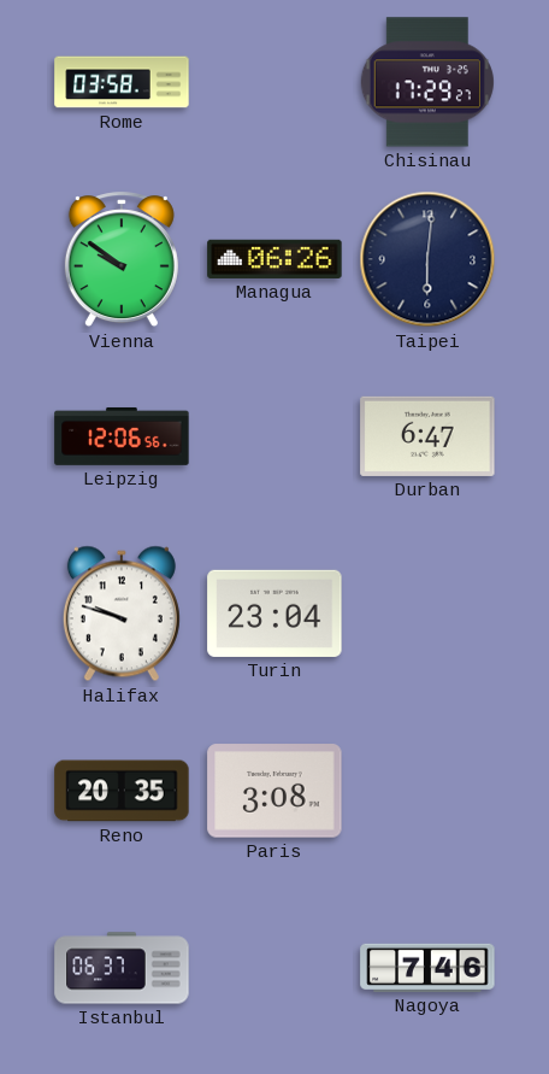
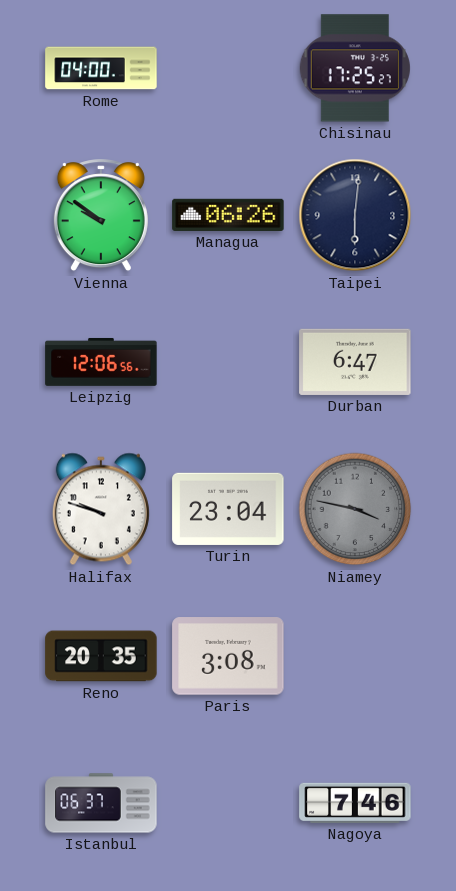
Rome: 03:58 -> 04:00 (101, 68)
Chisinau: 17:29 -> 17:25 (355, 68)
Niamey: none -> 3:47 (355, 509)
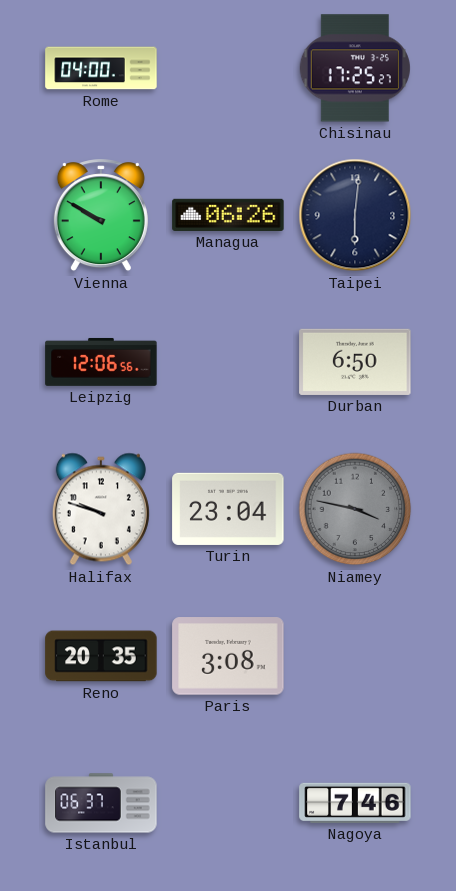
Vienna: 9:51 -> 9:50 (101, 216)
Durban: 6:47 -> 6:50 (355, 362)
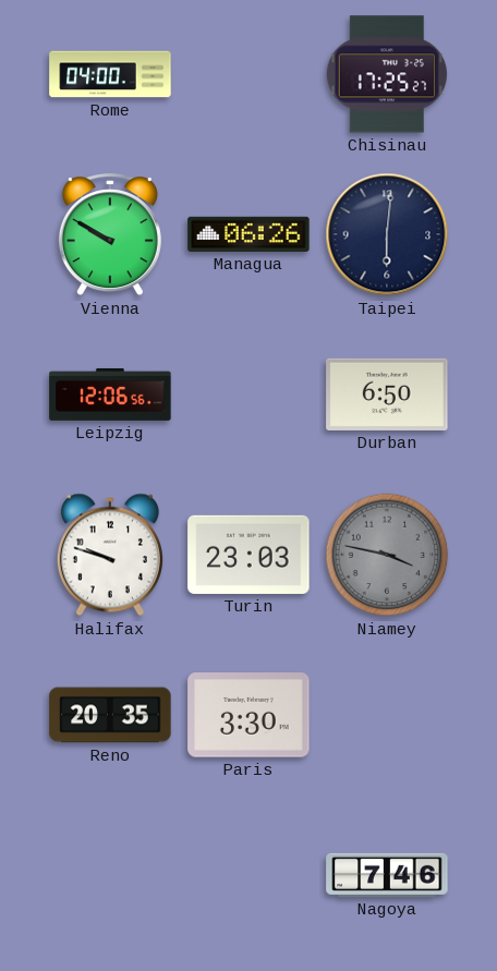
Turin: 23:04 -> 23:03 (248, 555)
Paris: 3:08 -> 3:30 (248, 715)
Istanbul: 06:37 -> none (101, 803)
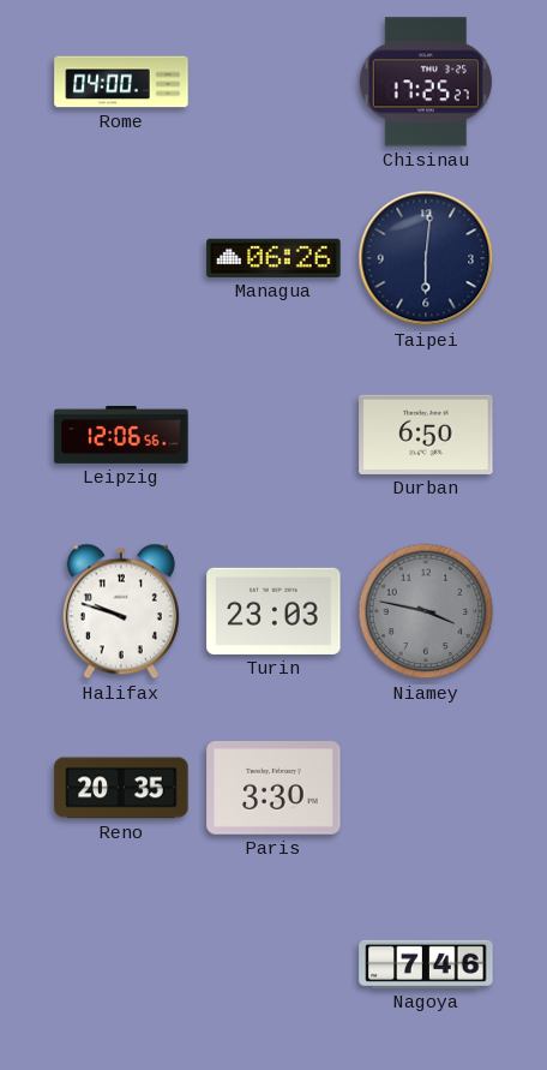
Vienna: 9:50 -> none (110, 235)
